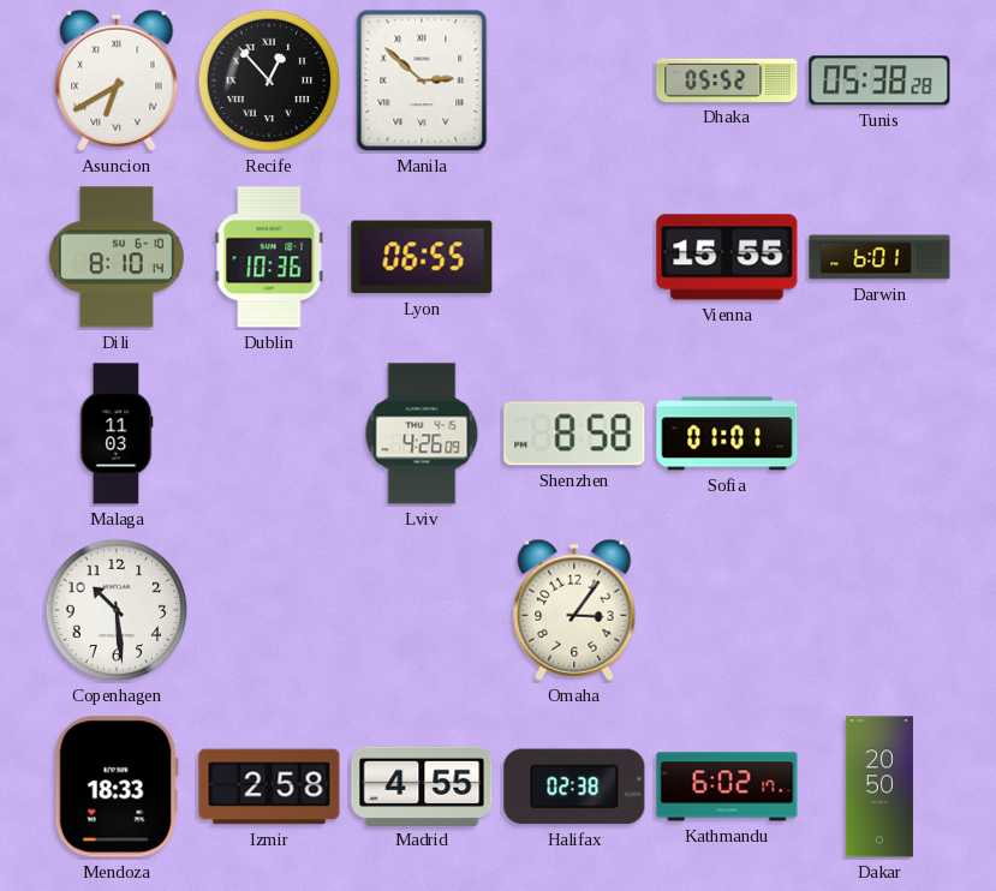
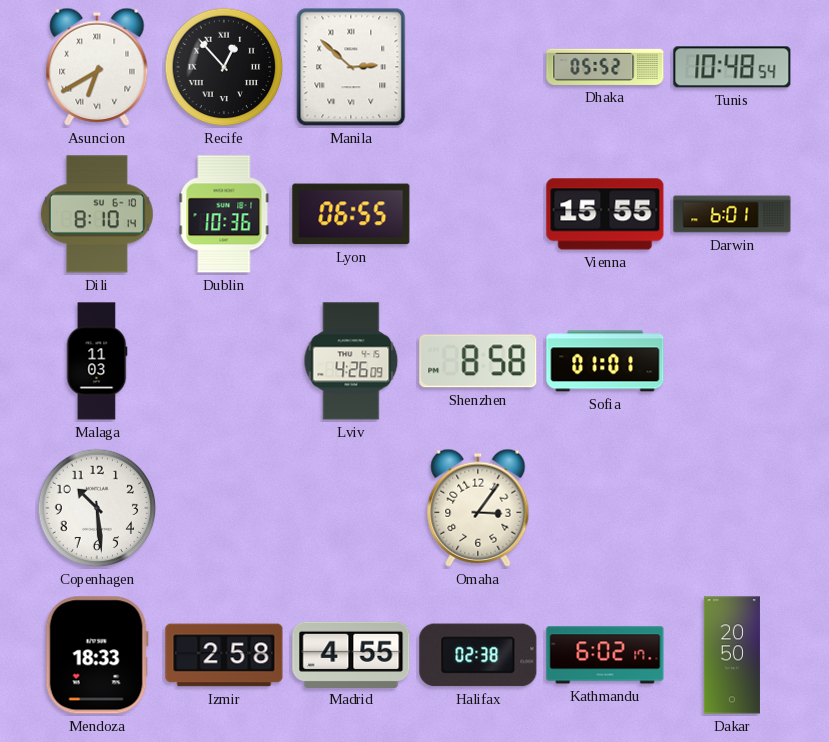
Tunis: 05:38 -> 10:48 (732, 67)
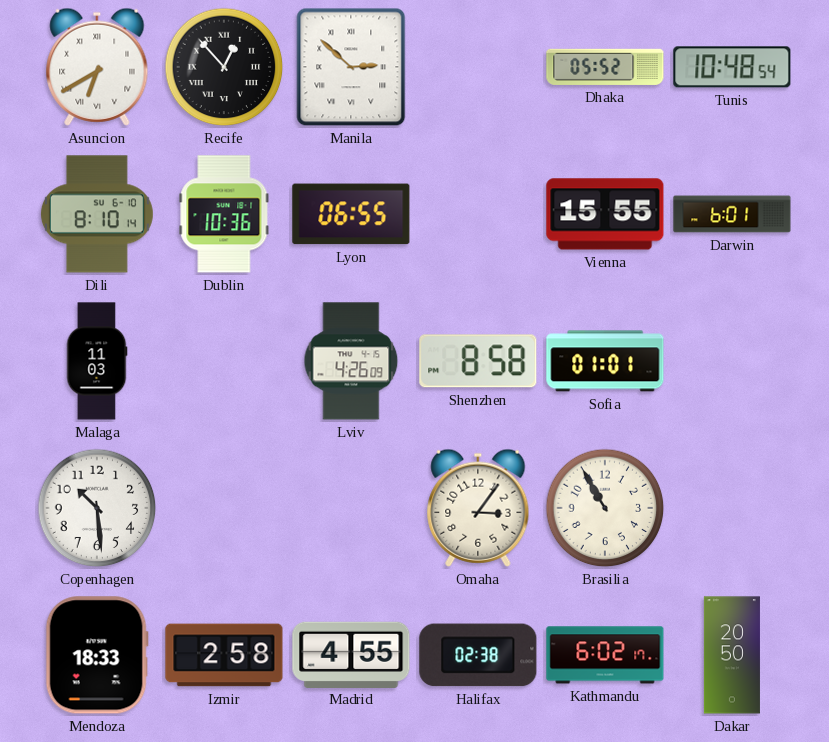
Brasilia: none -> 10:55 (605, 508)
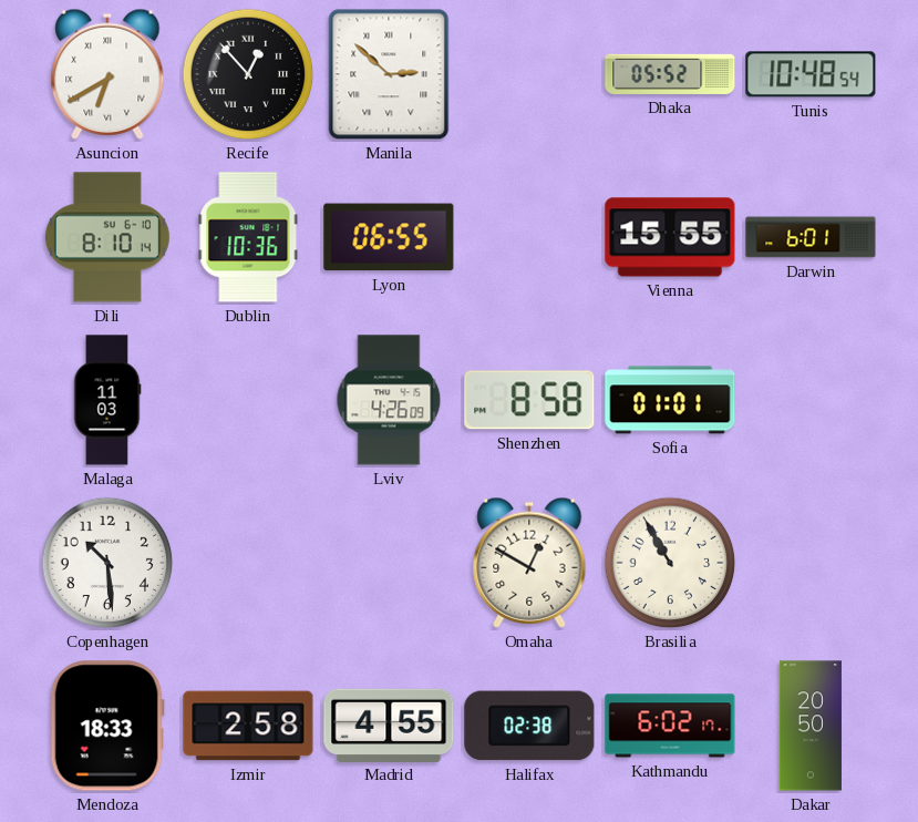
Omaha: 3:06 -> 12:50 (529, 563)
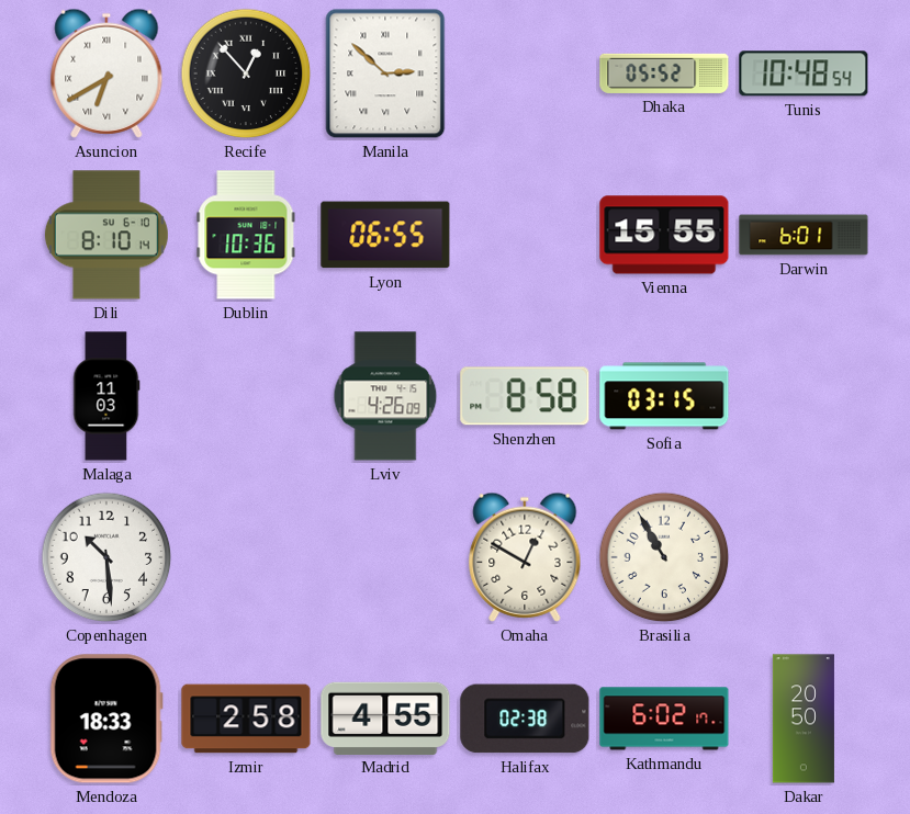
Sofia: 01:01 -> 03:15 (664, 396)
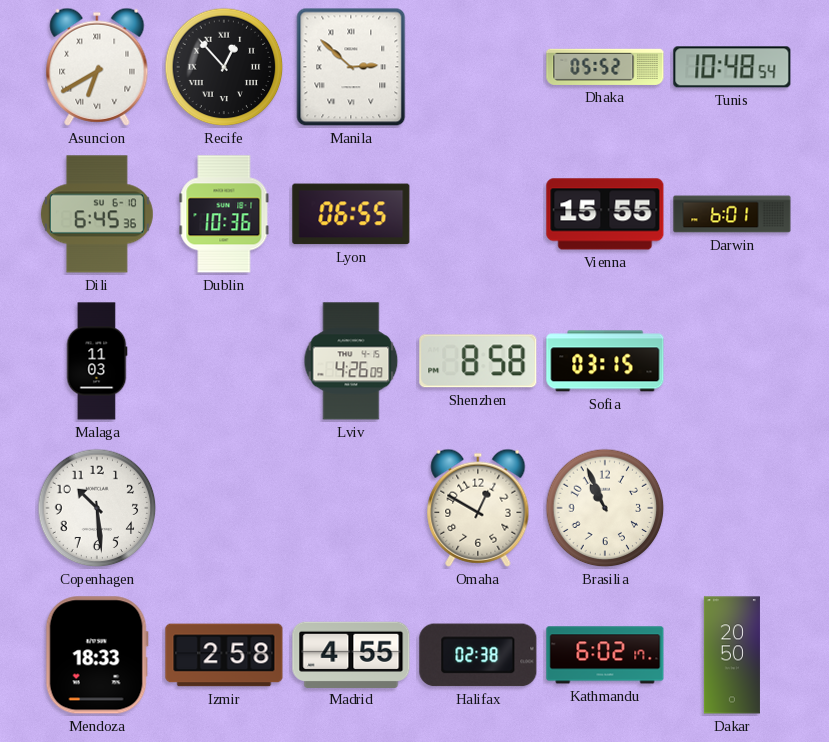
Dili: 8:10 -> 6:45 (97, 214)
Brasilia: 10:55 -> 10:56 (605, 508)
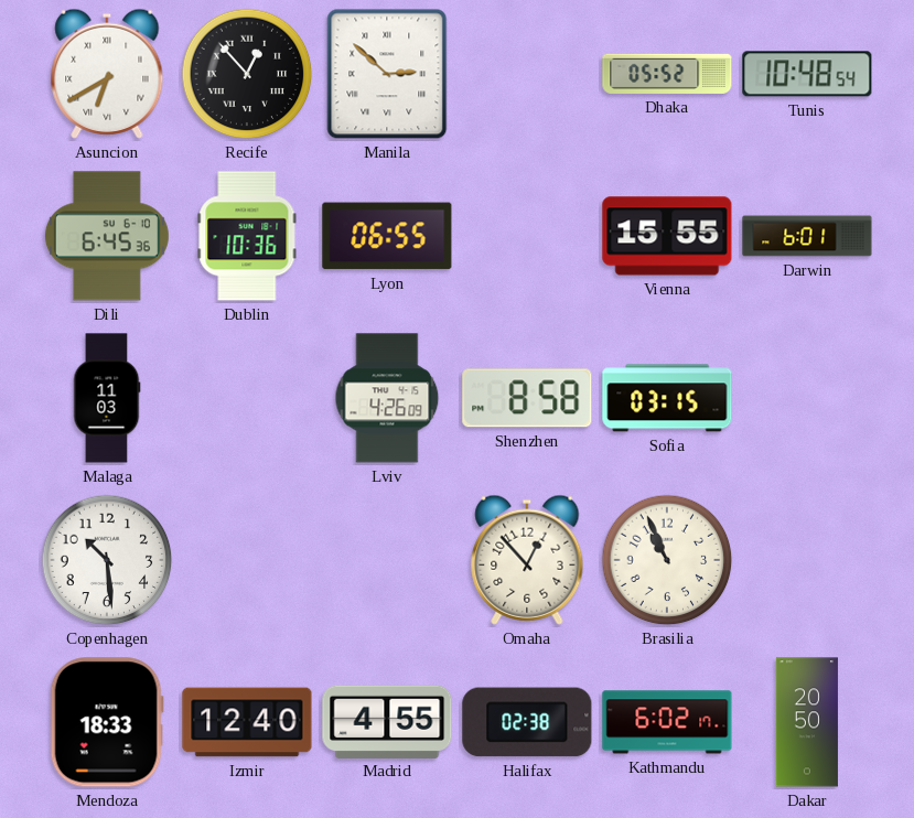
Omaha: 12:50 -> 12:53 (527, 560)
Izmir: 2:58 -> 12:40 (247, 722)
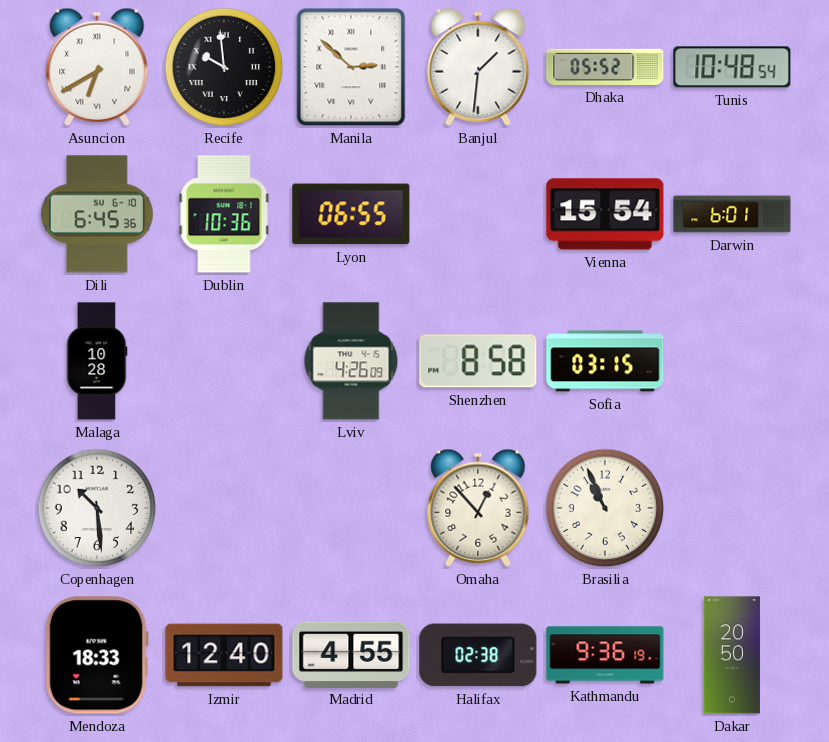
Recife: 12:53 -> 9:59 (224, 67)
Banjul: none -> 1:31 (478, 67)
Vienna: 15:55 -> 15:54 (605, 214)
Malaga: 11:03 -> 10:28 (97, 361)
Kathmandu: 6:02 -> 9:36 (605, 655)
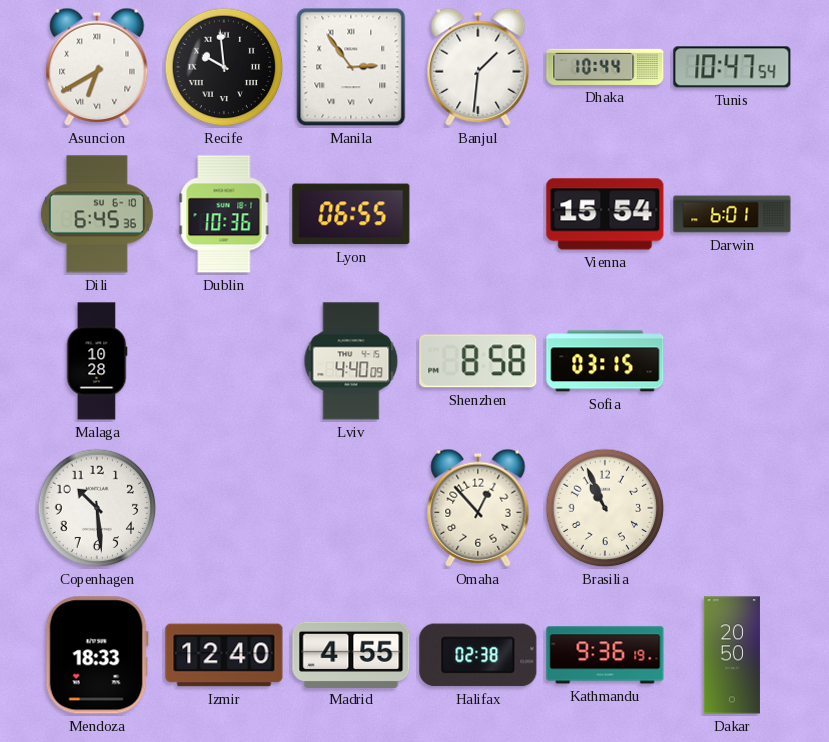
Manila: 2:52 -> 2:54 (351, 67)
Dhaka: 05:52 -> 10:44 (605, 67)
Tunis: 10:48 -> 10:47 (732, 67)
Lviv: 4:26 -> 4:40 (351, 361)
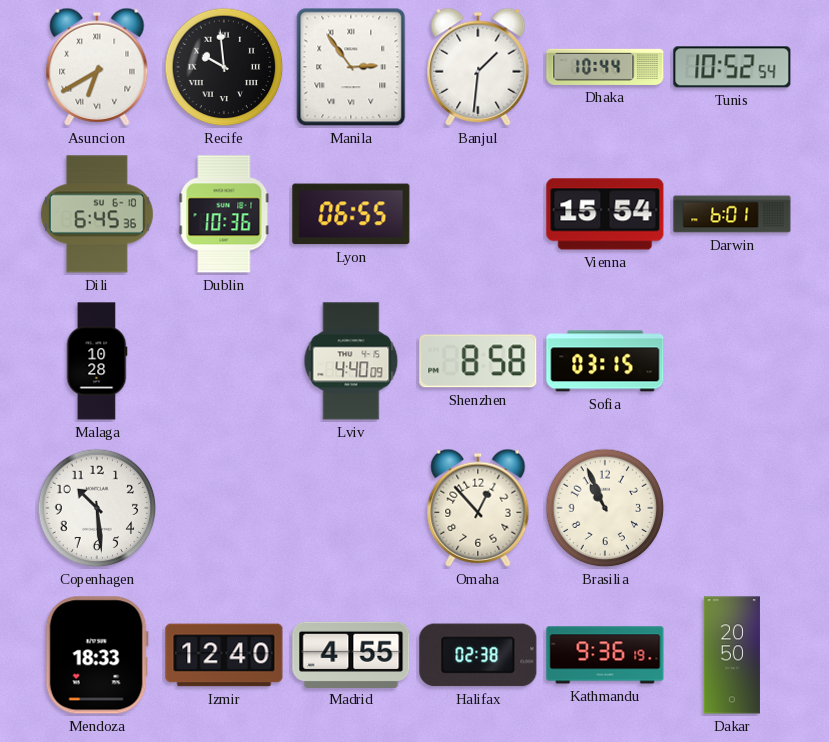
Tunis: 10:47 -> 10:52 (732, 67)
